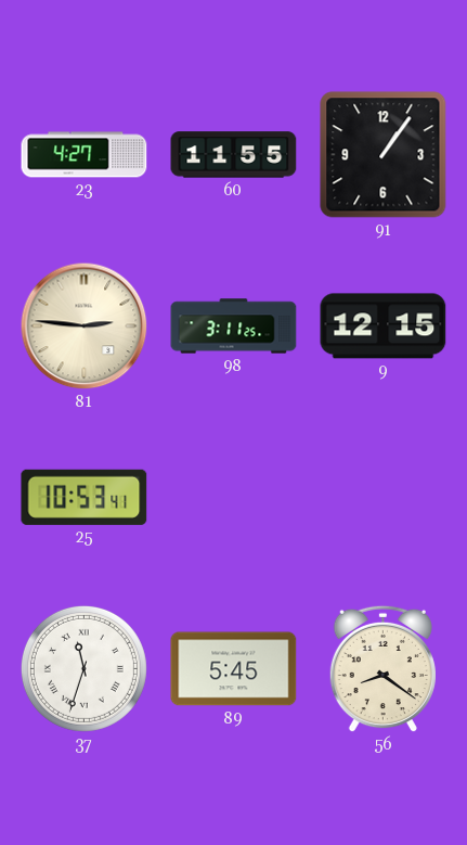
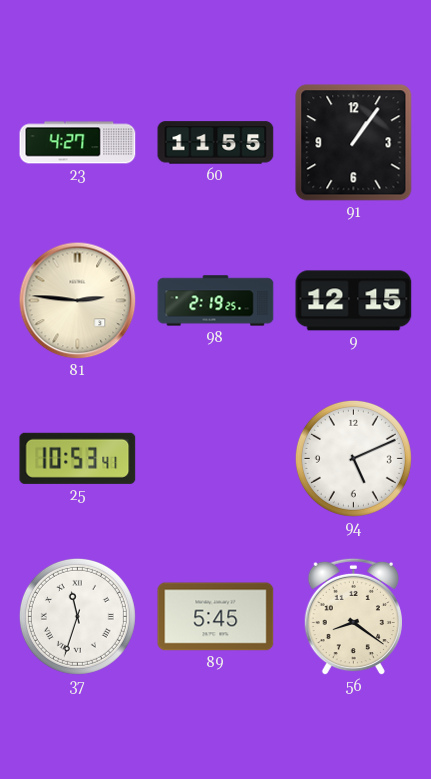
98: 3:11 -> 2:19 (216, 301)
94: none -> 5:11 (353, 458)
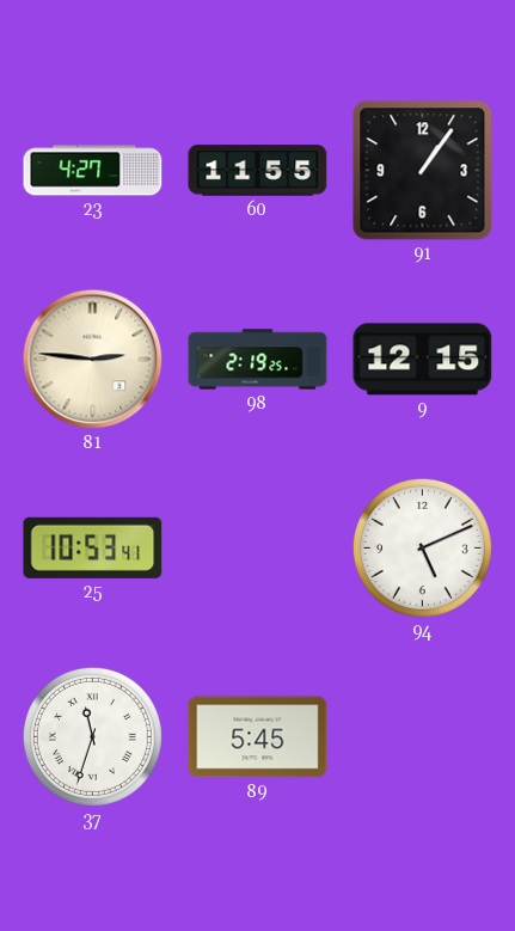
56: 8:21 -> none (353, 617)
